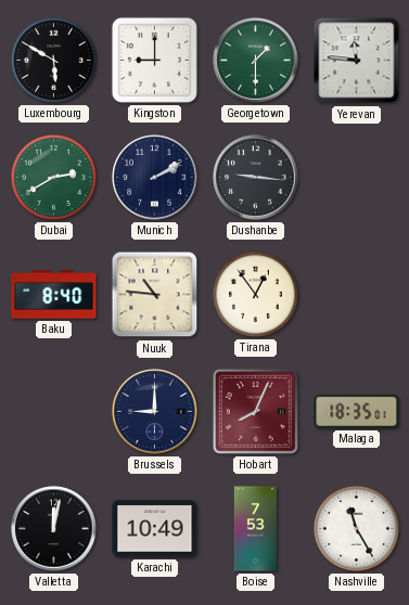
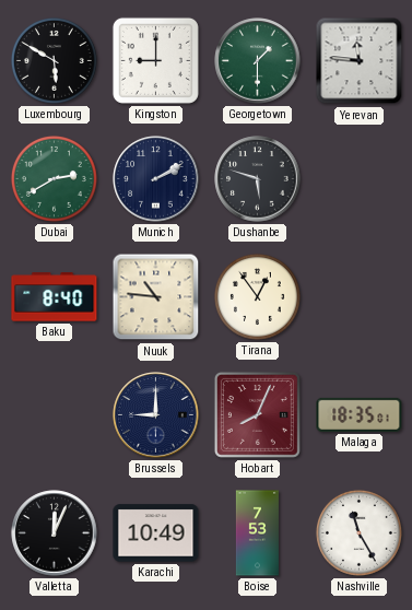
Dushanbe: 9:16 -> 5:48 (258, 179)
Valletta: 12:02 -> 12:04 (55, 533)
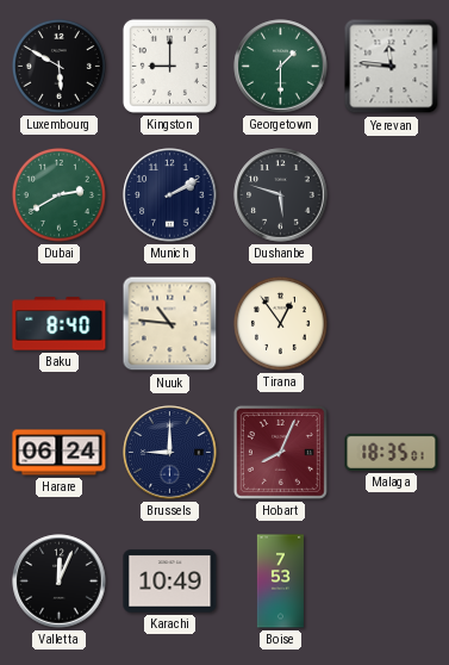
Harare: none -> 06:24 (60, 453)
Nashville: 11:25 -> none (358, 532)
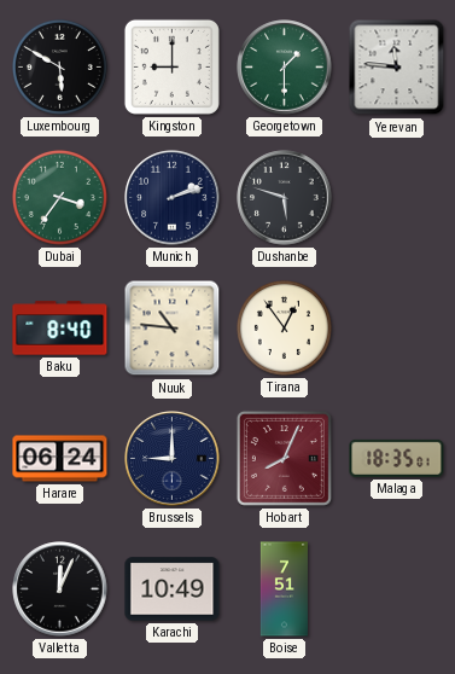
Dubai: 2:40 -> 3:36 (59, 197)
Munich: 2:10 -> 2:12 (173, 198)
Boise: 7:53 -> 7:51 (284, 589)
